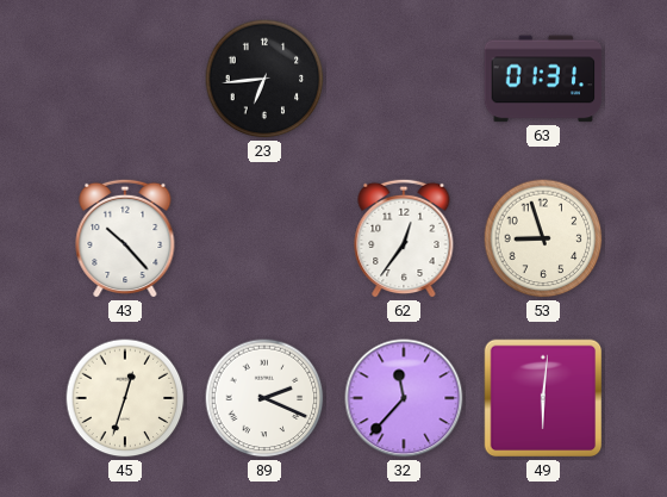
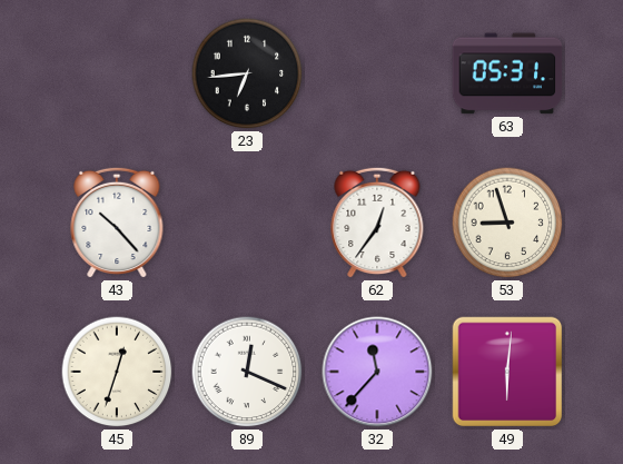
63: 01:31 -> 05:31 (507, 73)
89: 2:19 -> 12:19 (247, 372)
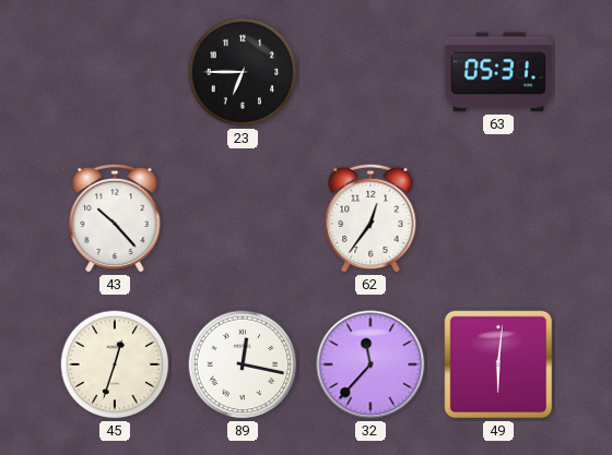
23: 6:44 -> 6:45 (243, 72)
53: 8:57 -> none (507, 223)
89: 12:19 -> 12:17 (243, 364)
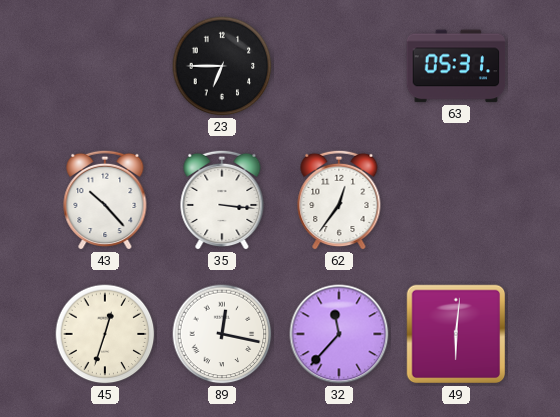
35: none -> 3:16 (222, 200)
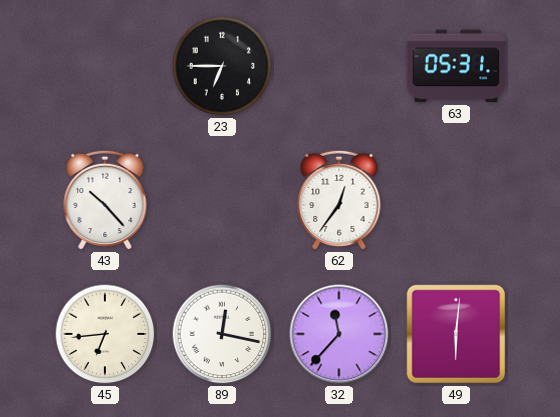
35: 3:16 -> none (222, 200)
45: 12:33 -> 6:44 (105, 334)
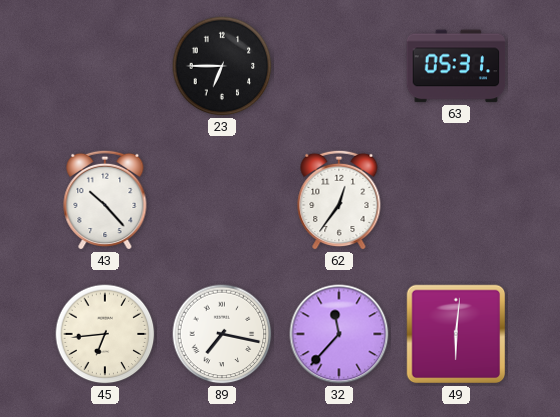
89: 12:17 -> 7:17 (222, 334)
